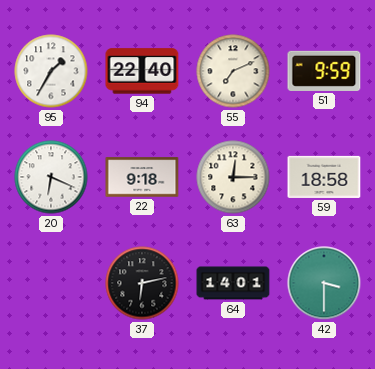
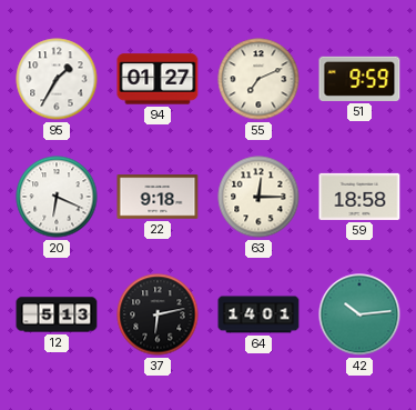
94: 22:40 -> 01:27 (158, 79)
12: none -> 5:13 (57, 314)
42: 3:30 -> 10:14 (359, 314)
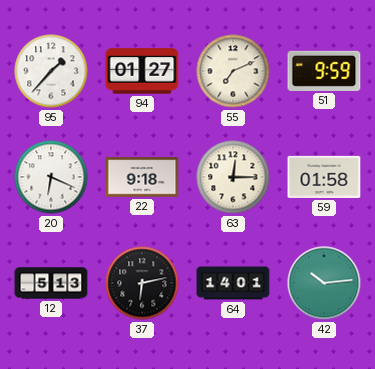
95: 1:35 -> 1:37 (51, 71)
59: 18:58 -> 01:58 (324, 177)
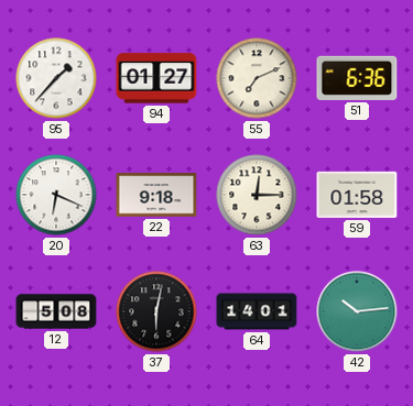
51: 9:59 -> 6:36 (357, 78)
12: 5:13 -> 5:08 (56, 311)
37: 6:13 -> 6:02 (156, 311)
